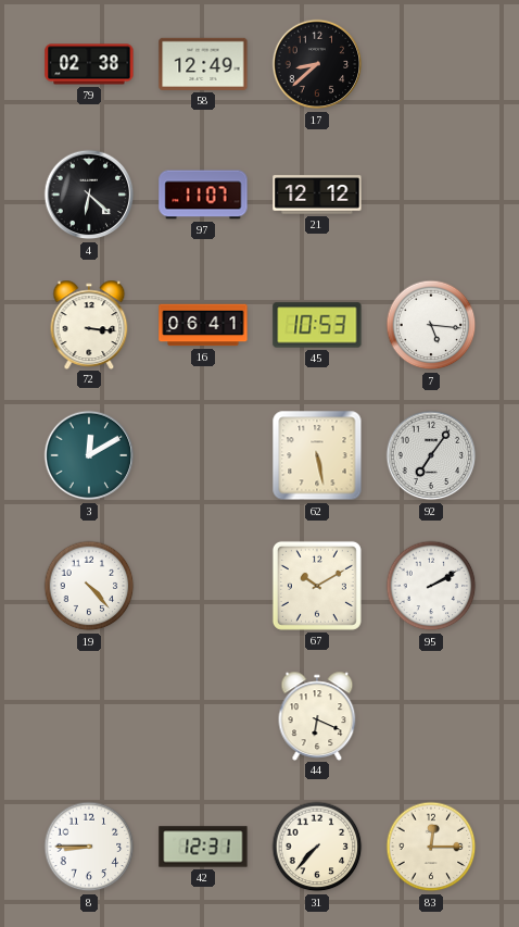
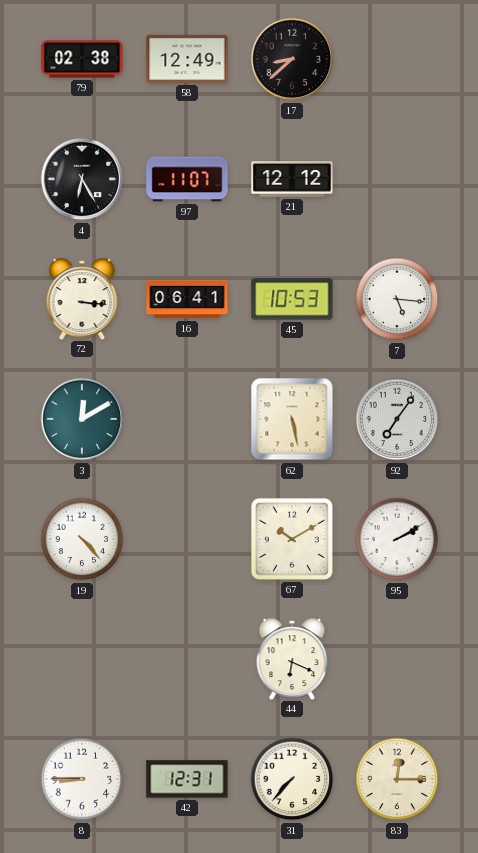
4: 6:22 -> 6:25 (82, 179)
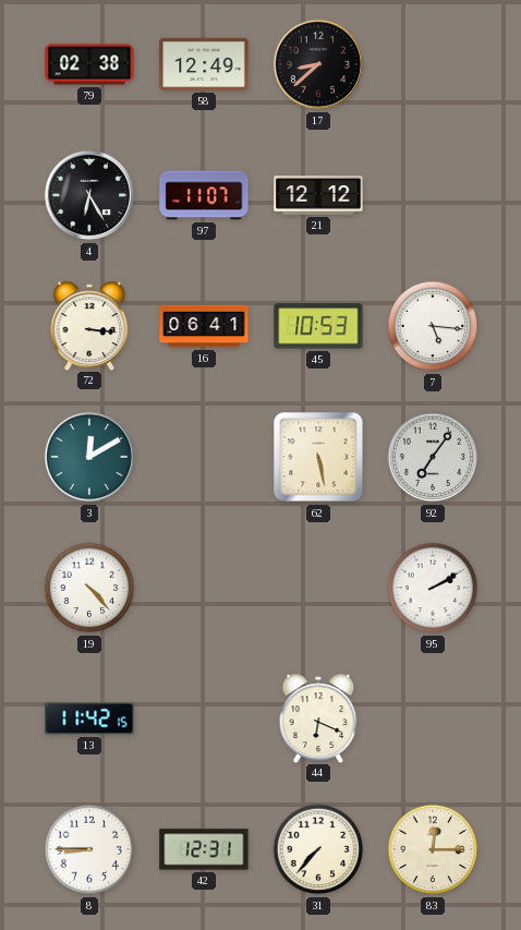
67: 10:10 -> none (292, 539)
13: none -> 11:42 (89, 718)
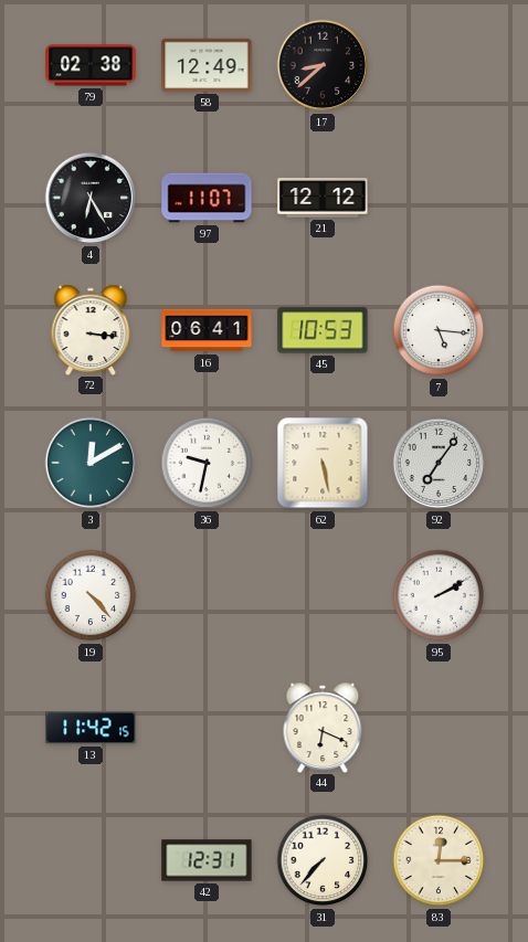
36: none -> 9:32 (207, 463)
8: 8:45 -> none (89, 849)
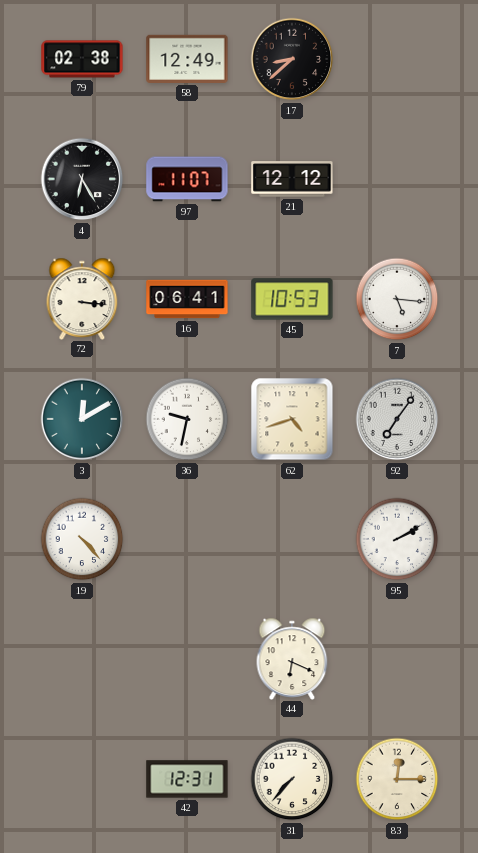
62: 5:28 -> 4:42 (292, 419)
13: 11:42 -> none (91, 728)
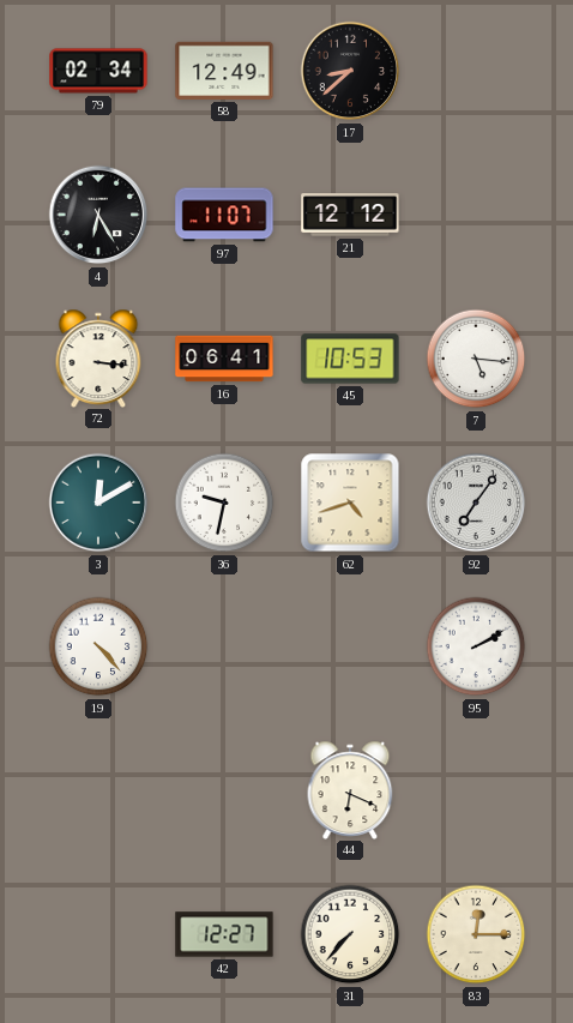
79: 02:38 -> 02:34 (98, 71)
42: 12:31 -> 12:27 (224, 934)
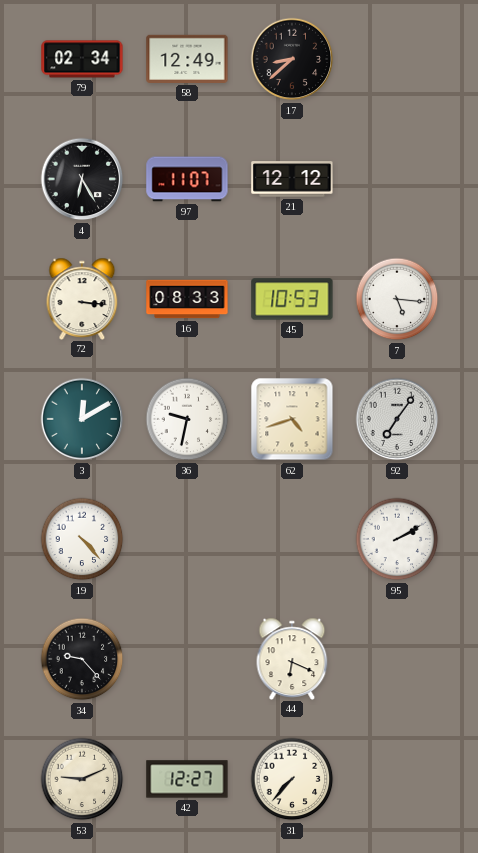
16: 06:41 -> 08:33 (187, 299)
34: none -> 9:23 (82, 659)
53: none -> 9:11 (82, 779)
83: 12:15 -> none (476, 934)
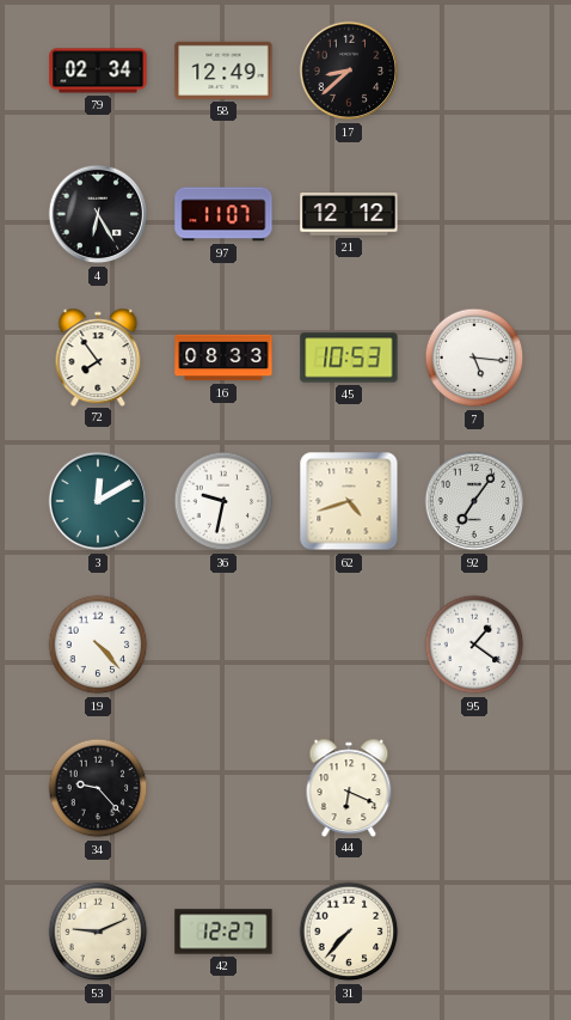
72: 3:16 -> 7:54 (98, 356)
95: 2:10 -> 1:21 (474, 645)
